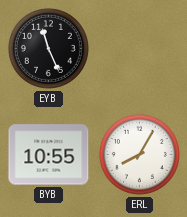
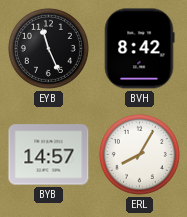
BVH: none -> 8:42 (139, 49)
BYB: 10:55 -> 14:57 (49, 155)
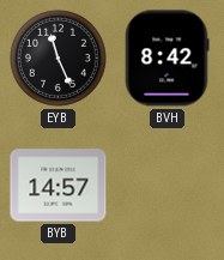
ERL: 8:05 -> none (139, 154)
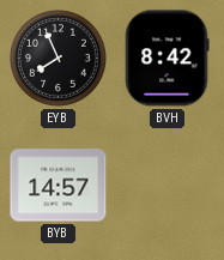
EYB: 11:26 -> 7:56 (57, 58)
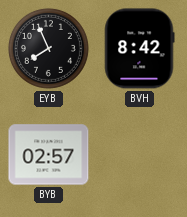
BYB: 14:57 -> 02:57 (49, 155)
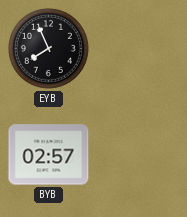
BVH: 8:42 -> none (139, 49)
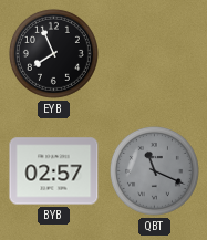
QBT: none -> 11:19 (154, 170)
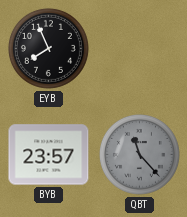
BYB: 02:57 -> 23:57 (49, 155)
QBT: 11:19 -> 11:23 (139, 154)
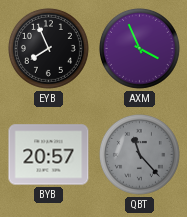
AXM: none -> 3:56 (139, 48)
BYB: 23:57 -> 20:57 (49, 155)
